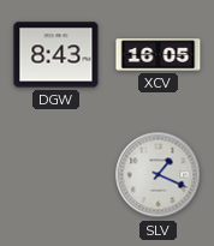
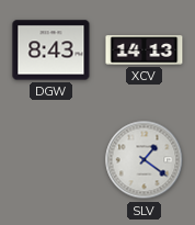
XCV: 16:05 -> 14:13 (145, 50)
SLV: 1:19 -> 1:21 (145, 160)
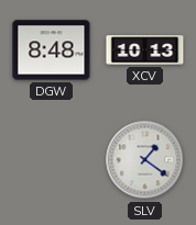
DGW: 8:43 -> 8:48 (52, 50)
XCV: 14:13 -> 10:13 (145, 50)
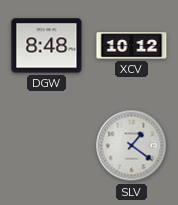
XCV: 10:13 -> 10:12 (132, 46)
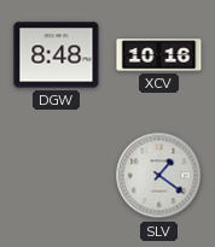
XCV: 10:12 -> 10:16 (159, 55)
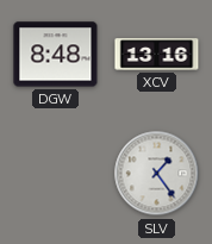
XCV: 10:16 -> 13:16 (157, 55)
SLV: 1:21 -> 1:24 (157, 174)
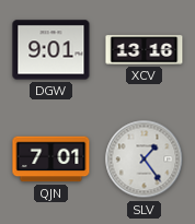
DGW: 8:48 -> 9:01 (51, 50)
QJN: none -> 7:01 (51, 160)
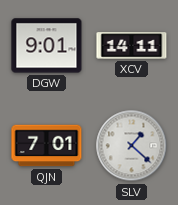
XCV: 13:16 -> 14:11 (132, 46)
SLV: 1:24 -> 1:22 (132, 146)
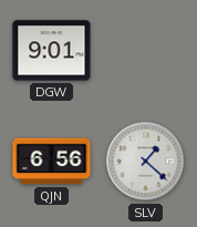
XCV: 14:11 -> none (132, 46)
QJN: 7:01 -> 6:56 (52, 162)
